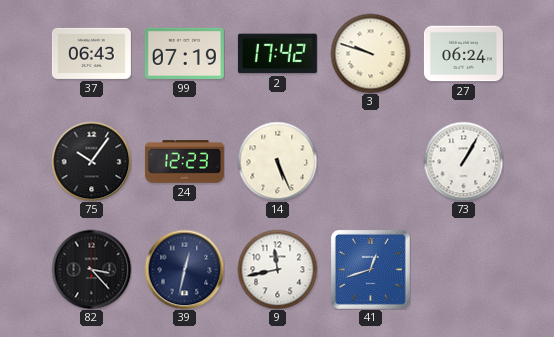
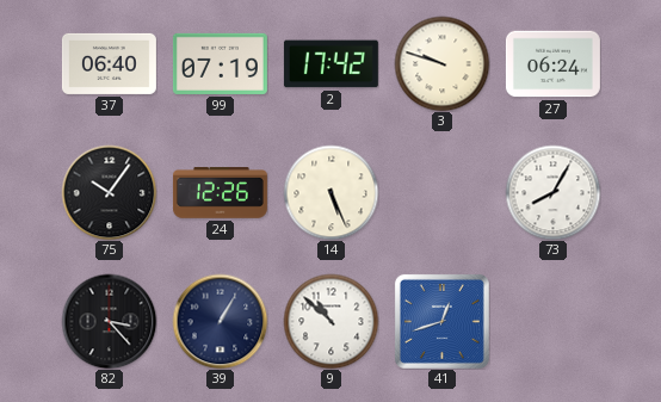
37: 06:43 -> 06:40 (109, 63)
24: 12:23 -> 12:26 (220, 193)
73: 1:05 -> 8:05 (552, 192)
39: 12:32 -> 1:05 (220, 321)
9: 11:43 -> 10:52 (330, 321)
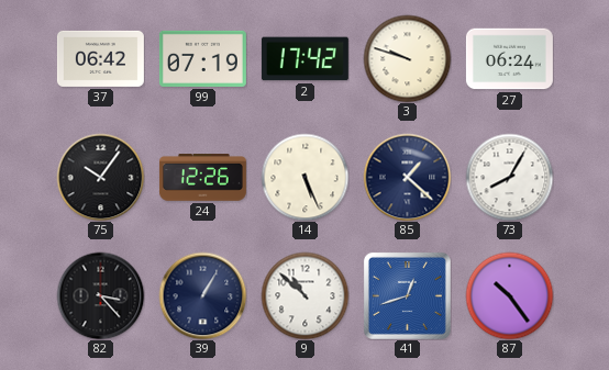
37: 06:40 -> 06:42 (100, 58)
85: none -> 1:22 (407, 177)
87: none -> 10:24 (509, 295)
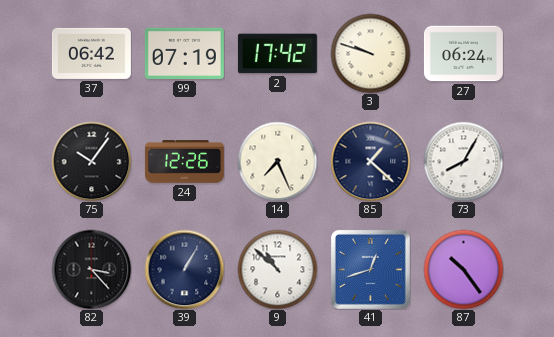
14: 5:26 -> 7:26 (277, 161)
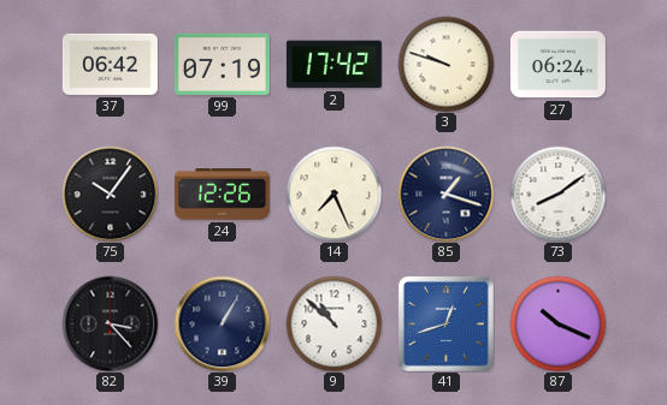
85: 1:22 -> 1:18 (445, 193)
73: 8:05 -> 8:09 (557, 193)
87: 10:24 -> 10:19 (557, 323)
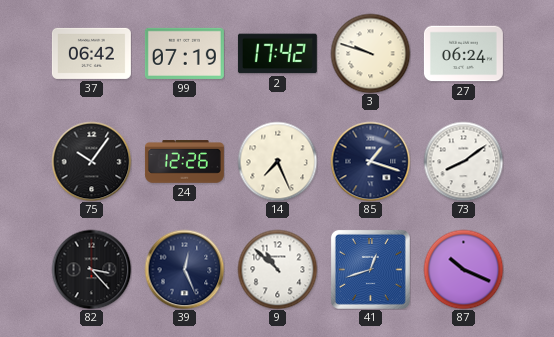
39: 1:05 -> 12:26 (184, 269)
